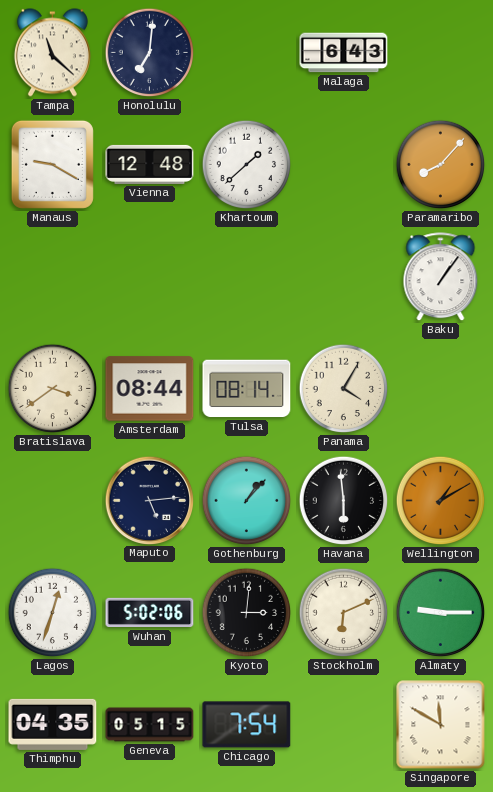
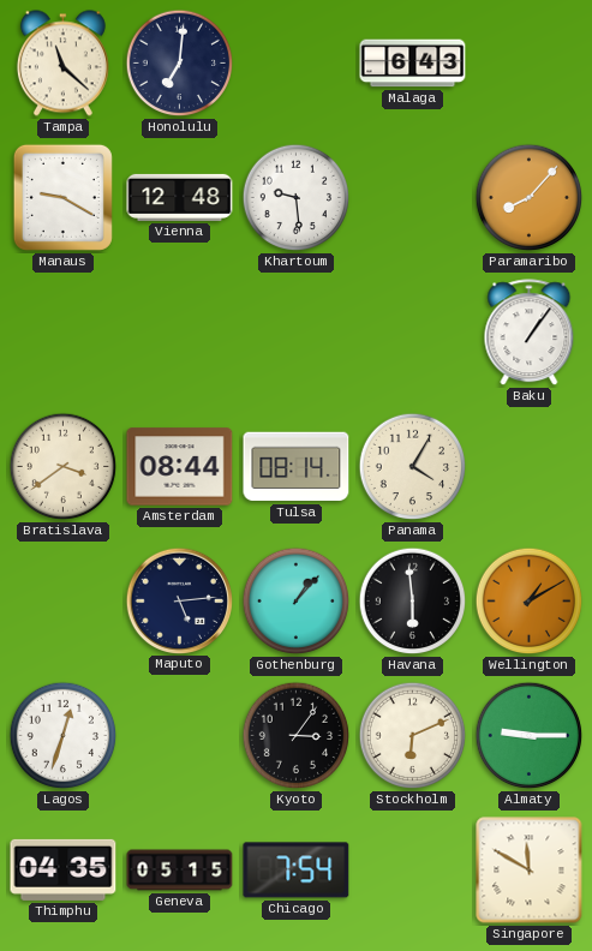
Khartoum: 1:38 -> 9:29 (297, 198)
Wuhan: 5:02 -> none (150, 613)
Kyoto: 3:01 -> 3:06 (297, 736)
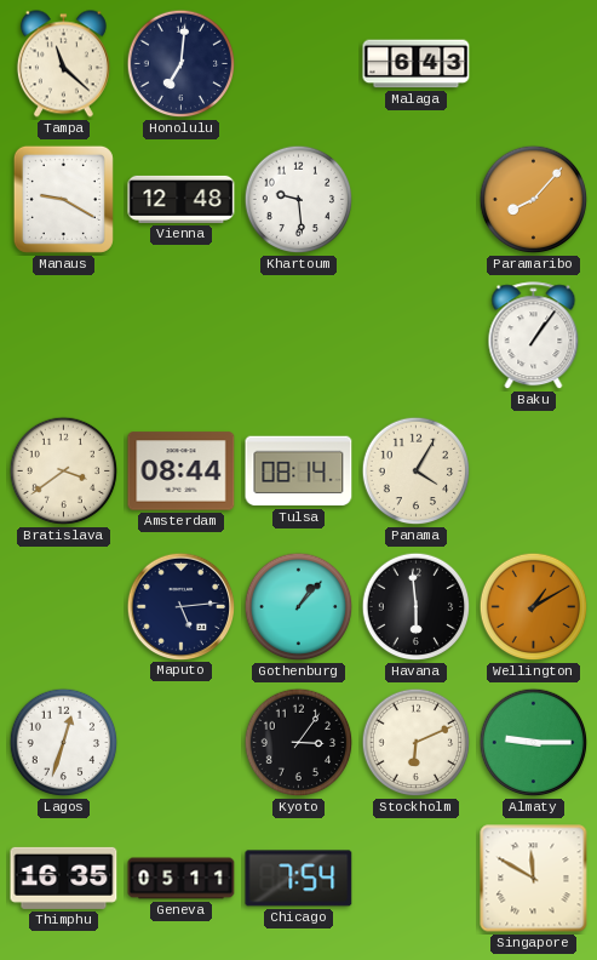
Thimphu: 04:35 -> 16:35 (64, 878)
Geneva: 05:15 -> 05:11 (182, 879)
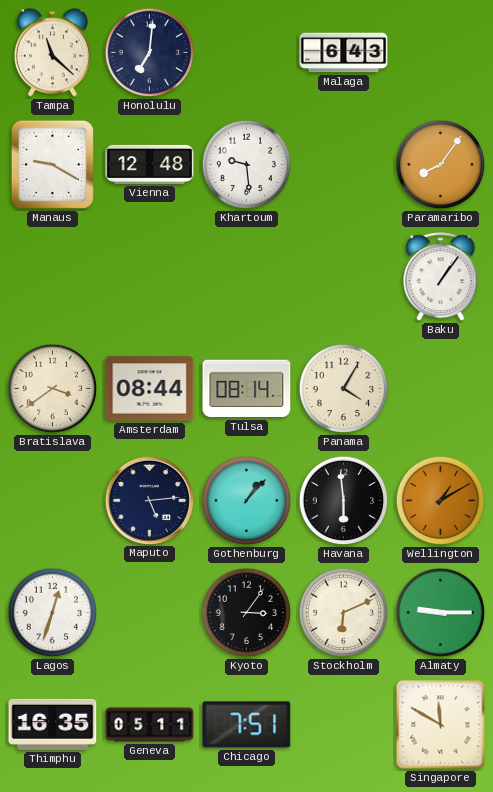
Paramaribo: 8:07 -> 8:06 (441, 165)
Chicago: 7:54 -> 7:51 (247, 725)
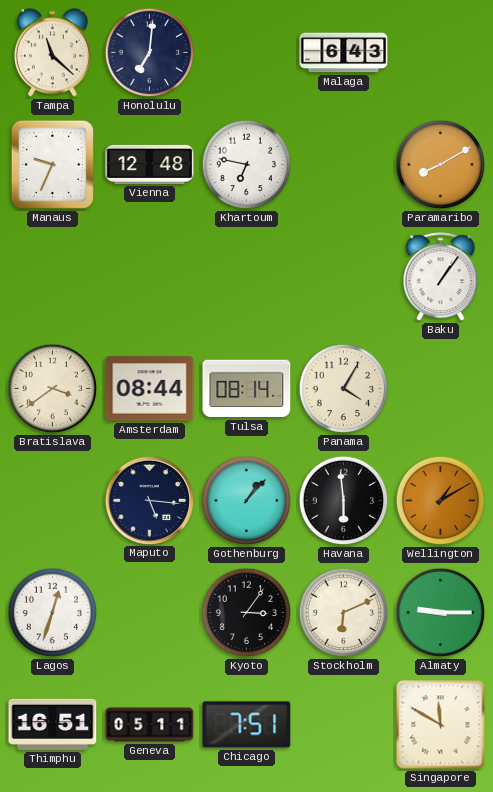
Manaus: 9:20 -> 9:34 (52, 164)
Khartoum: 9:29 -> 6:47 (247, 165)
Paramaribo: 8:06 -> 8:10 (441, 165)
Maputo: 5:14 -> 5:16 (149, 500)
Thimphu: 16:35 -> 16:51 (53, 724)
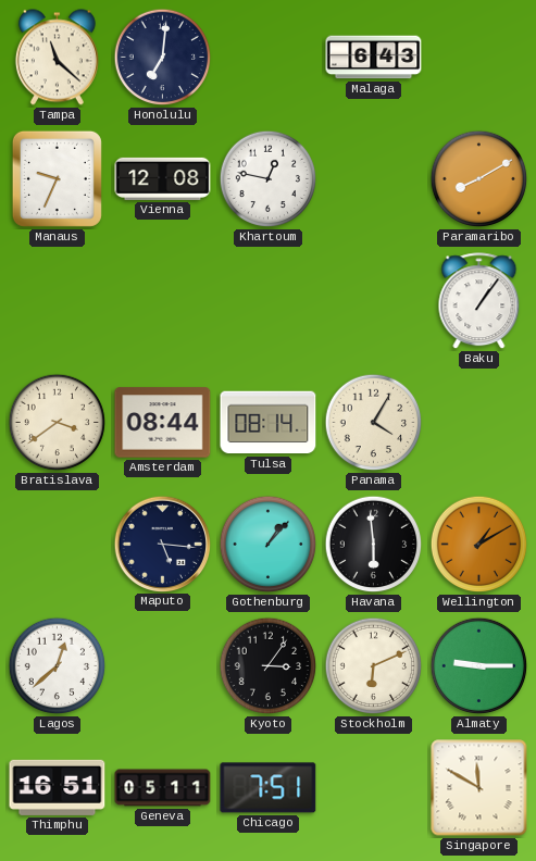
Vienna: 12:48 -> 12:08 (163, 178)
Khartoum: 6:47 -> 12:47 (269, 179)
Lagos: 12:33 -> 12:38 (58, 666)
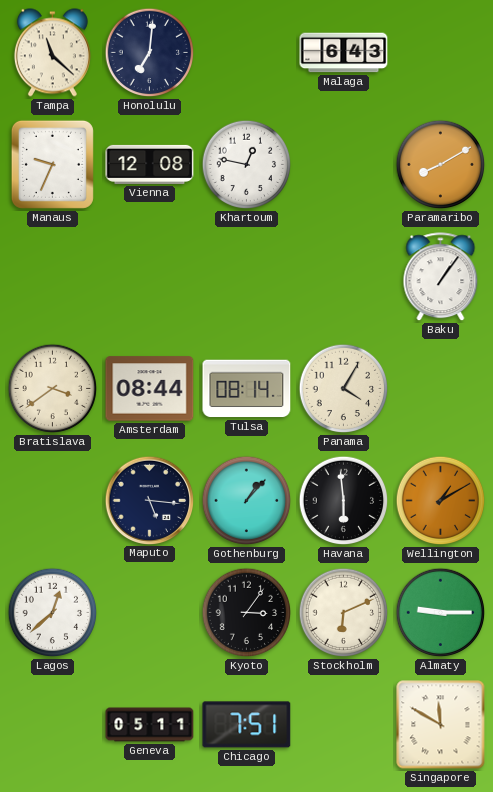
Thimphu: 16:51 -> none (58, 787)
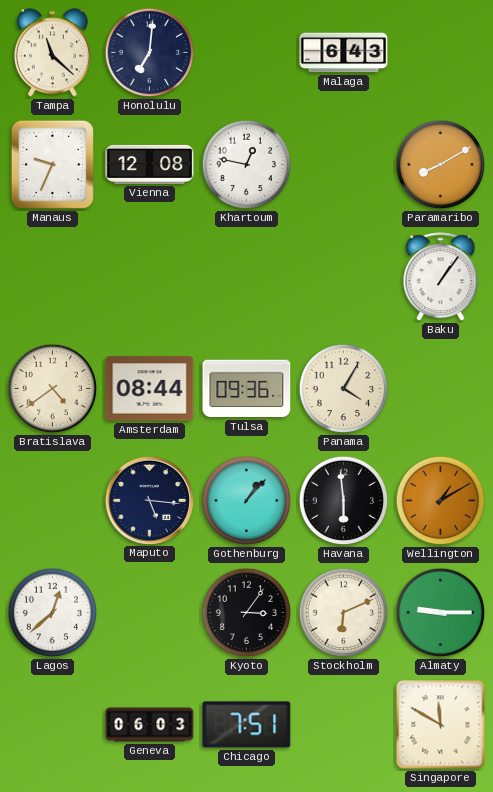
Bratislava: 3:39 -> 4:39 (53, 389)
Tulsa: 08:14 -> 09:36 (247, 389)
Geneva: 05:11 -> 06:03 (150, 725)
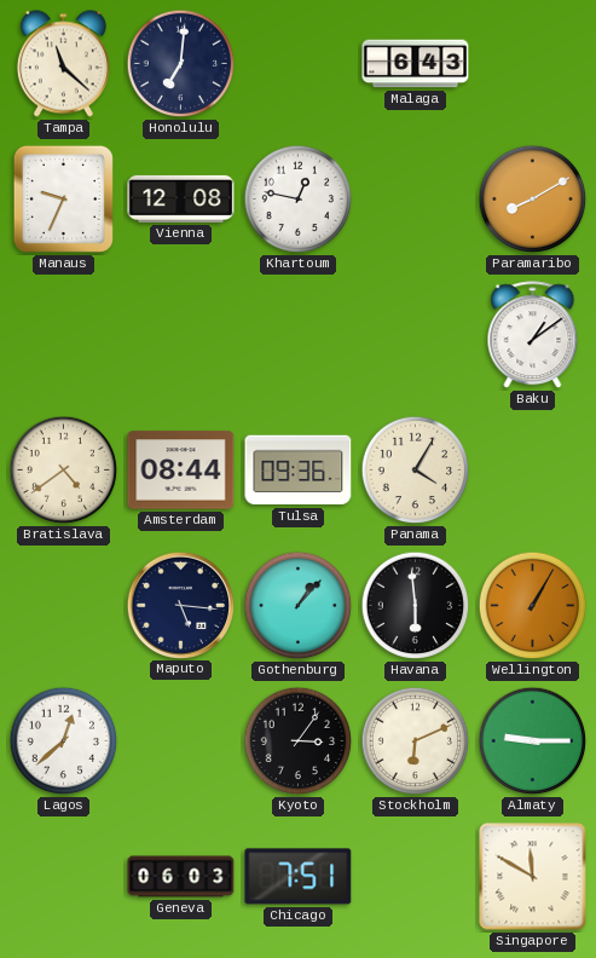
Baku: 1:06 -> 1:09 (533, 335)
Wellington: 1:10 -> 1:05 (533, 606)
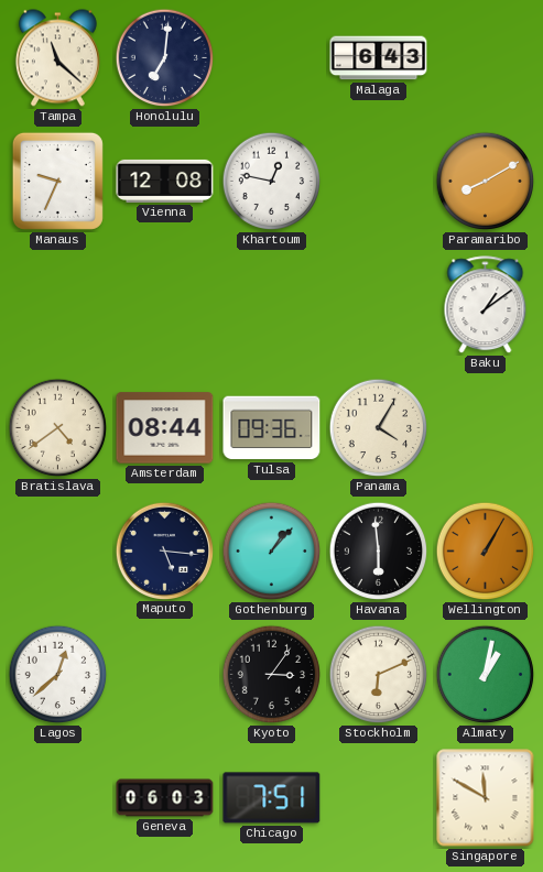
Almaty: 9:15 -> 1:02 (486, 675)
